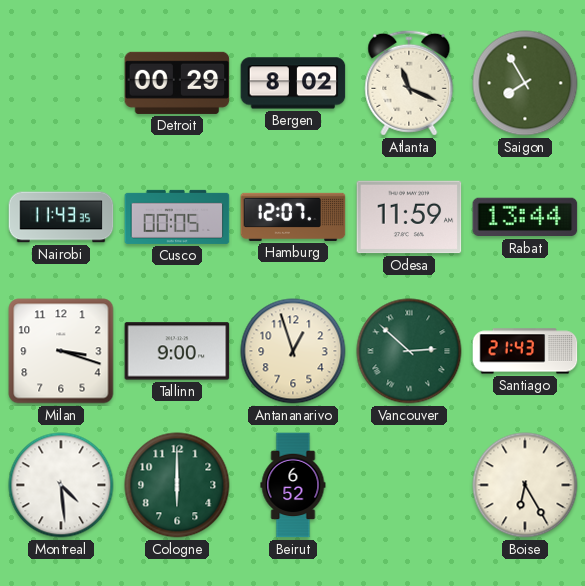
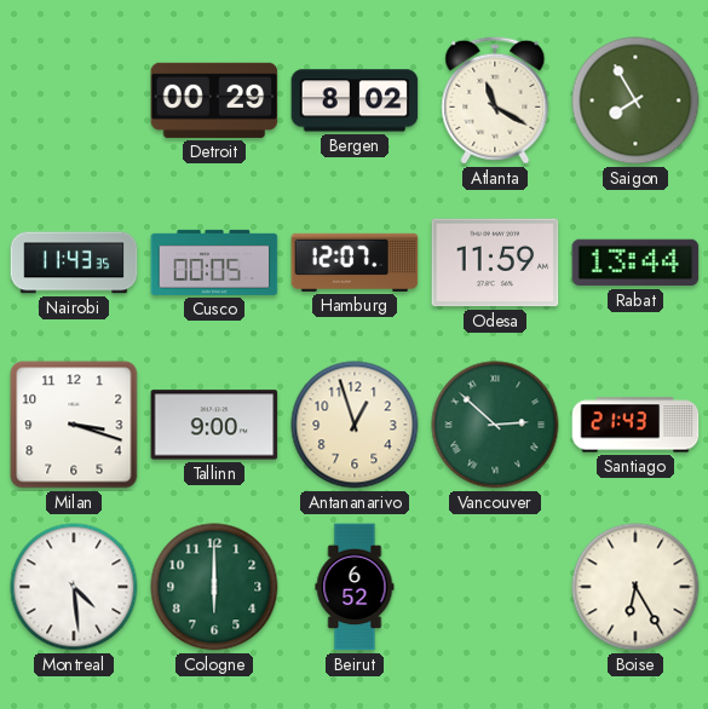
Atlanta: 11:19 -> 11:20 (495, 100)
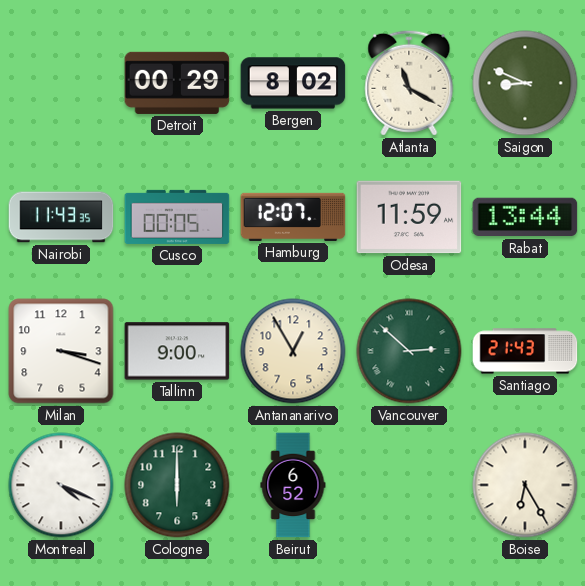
Saigon: 7:55 -> 8:49 (525, 83)
Antananarivo: 12:57 -> 12:55 (293, 351)
Montreal: 4:29 -> 4:19 (61, 485)
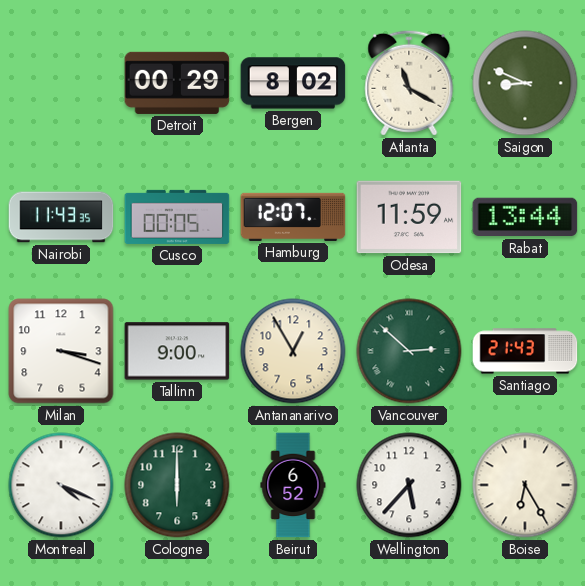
Wellington: none -> 5:37 (409, 485)
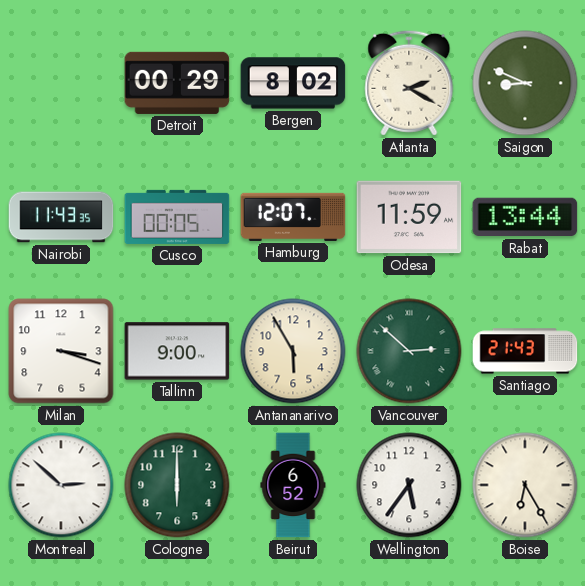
Atlanta: 11:20 -> 2:20 (409, 83)
Antananarivo: 12:55 -> 5:55 (293, 351)
Montreal: 4:19 -> 2:52 (61, 485)
Wellington: 5:37 -> 5:36 (409, 485)
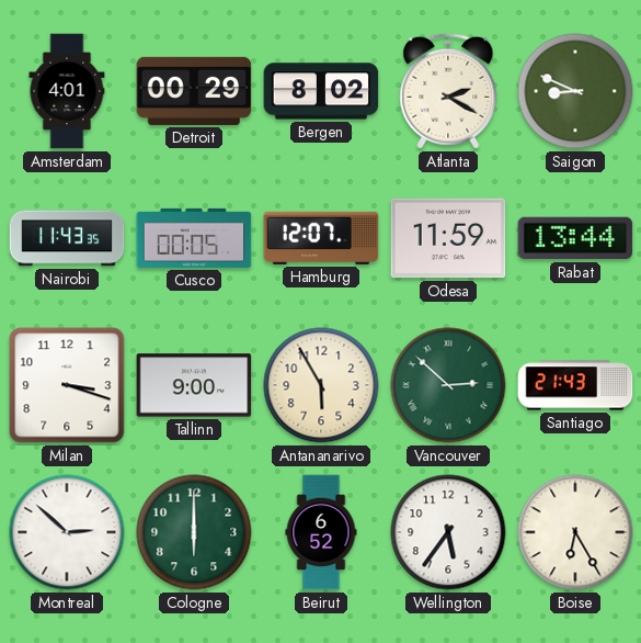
Amsterdam: none -> 4:01 (67, 91)
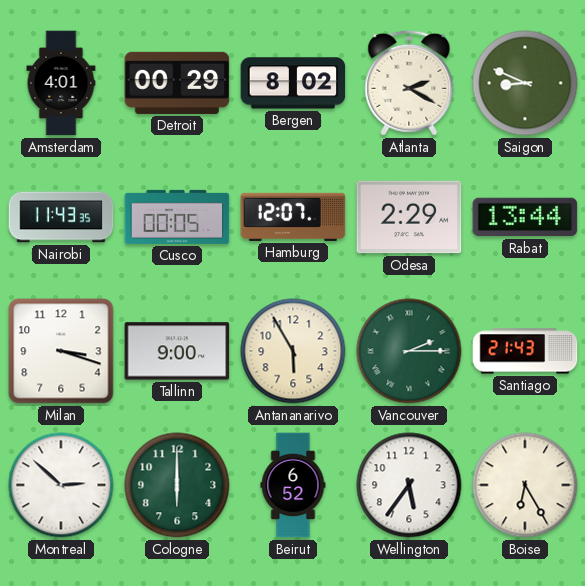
Odesa: 11:59 -> 2:29 (409, 217)
Vancouver: 2:52 -> 2:15 (409, 351)
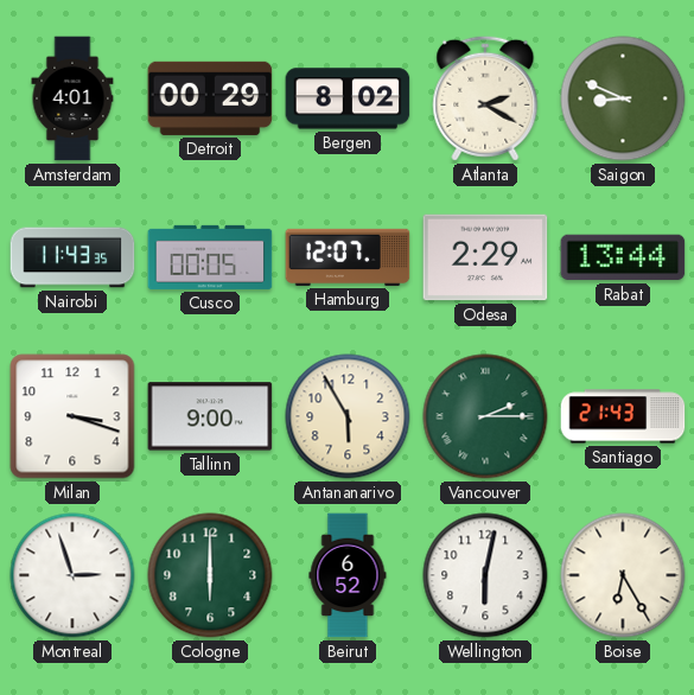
Montreal: 2:52 -> 2:57 (72, 575)
Wellington: 5:36 -> 6:02 (485, 575)
